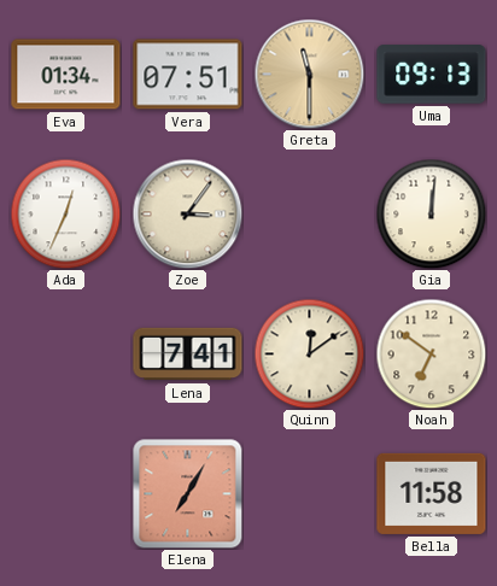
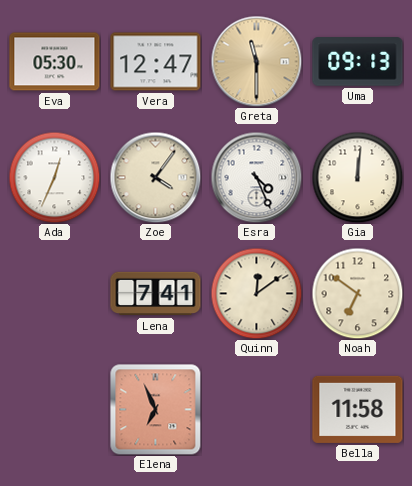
Eva: 01:34 -> 05:30 (55, 62)
Vera: 07:51 -> 12:47 (156, 62)
Zoe: 3:06 -> 4:06 (155, 177)
Esra: none -> 4:26 (256, 177)
Elena: 7:05 -> 6:56 (155, 409)
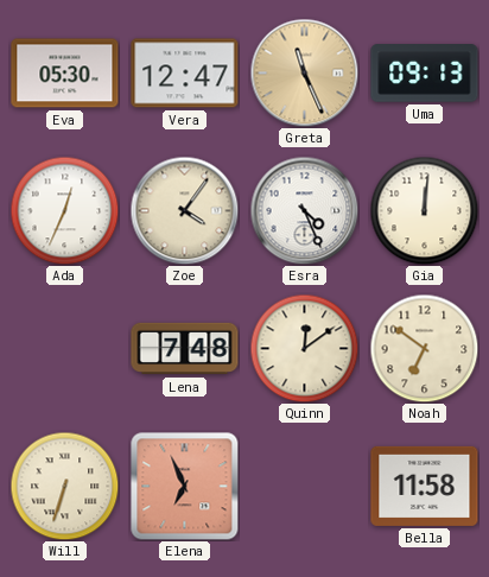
Greta: 11:30 -> 11:26 (304, 72)
Lena: 7:41 -> 7:48 (185, 349)
Will: none -> 6:33 (64, 486)
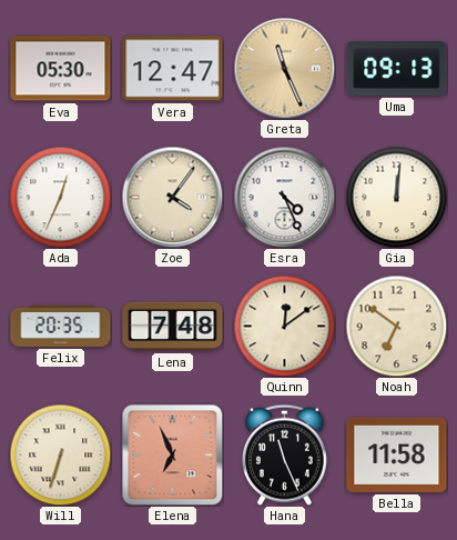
Felix: none -> 20:35 (61, 326)
Hana: none -> 11:26 (284, 454)
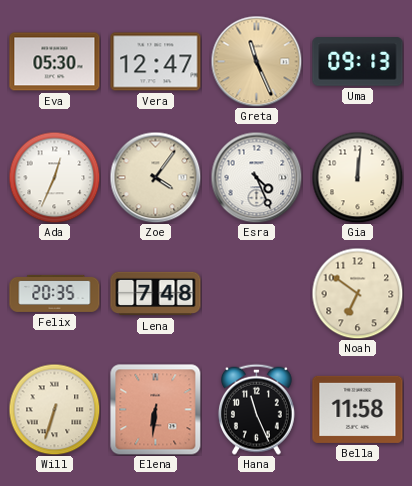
Quinn: 12:09 -> none (284, 326)
Elena: 6:56 -> 6:31 (155, 409)
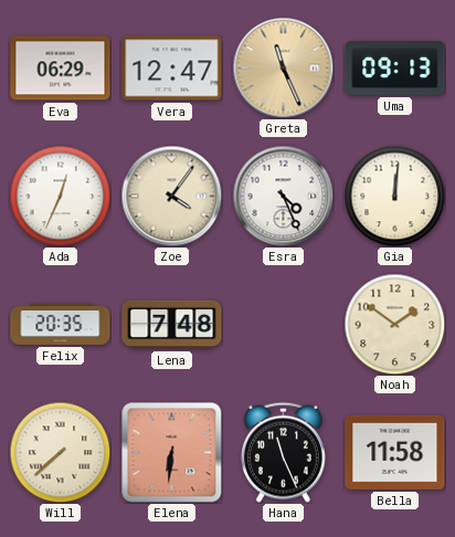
Eva: 05:30 -> 06:29 (61, 69)
Noah: 6:51 -> 1:51 (394, 324)
Will: 6:33 -> 7:38 (60, 452)
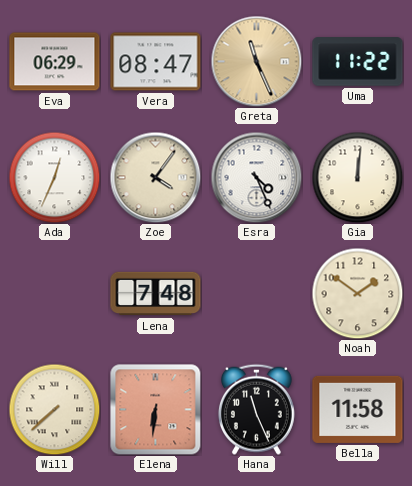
Vera: 12:47 -> 08:47 (156, 62)
Uma: 09:13 -> 11:22 (358, 62)
Felix: 20:35 -> none (61, 324)
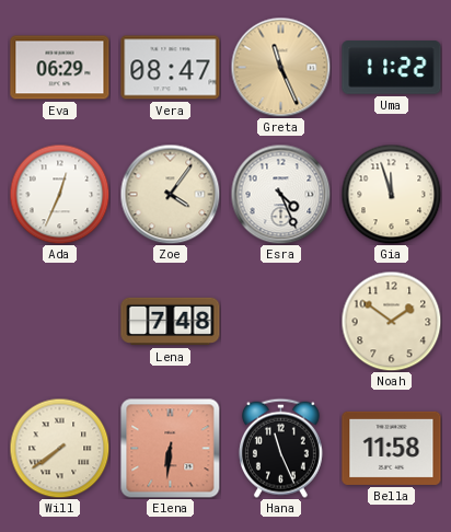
Gia: 12:01 -> 11:57 (391, 194)
Will: 7:38 -> 7:39 (59, 448)
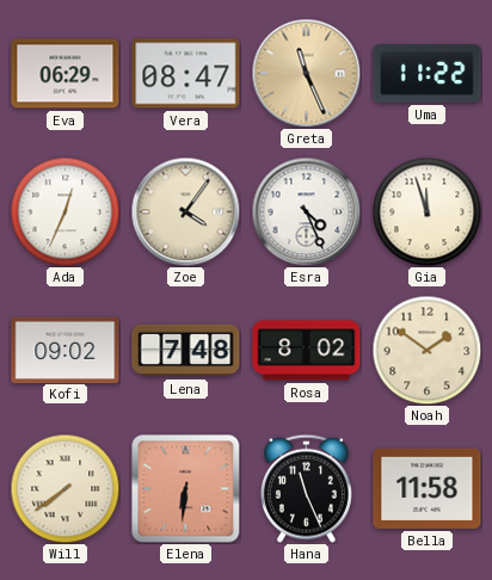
Kofi: none -> 09:02 (66, 350)
Rosa: none -> 8:02 (307, 351)
